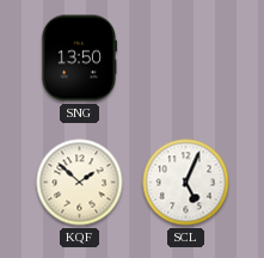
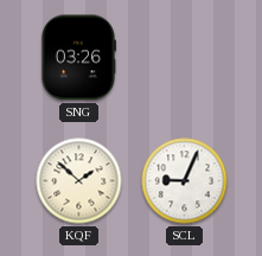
SNG: 13:50 -> 03:26 (77, 58)
SCL: 5:04 -> 9:04 (185, 181)
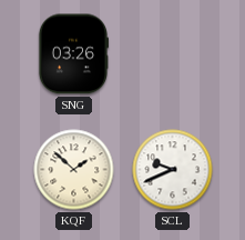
SCL: 9:04 -> 9:41 (173, 170)
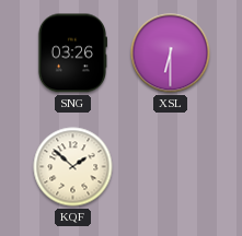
XSL: none -> 6:30 (171, 54)
SCL: 9:41 -> none (173, 170)
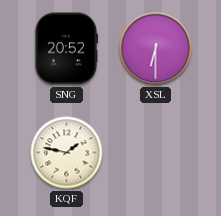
SNG: 03:26 -> 20:52 (65, 49)
KQF: 1:52 -> 1:47 (67, 153)
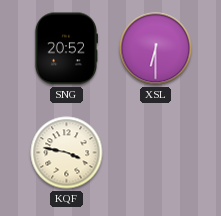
KQF: 1:47 -> 3:47 (67, 153)
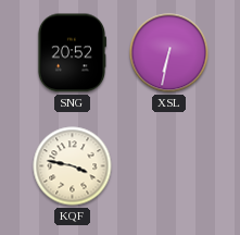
XSL: 6:30 -> 6:32 (169, 53)
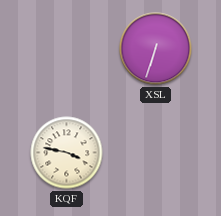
SNG: 20:52 -> none (71, 53)
XSL: 6:32 -> 6:33 (156, 49)
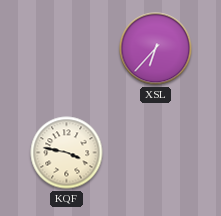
XSL: 6:33 -> 6:37 (156, 49)
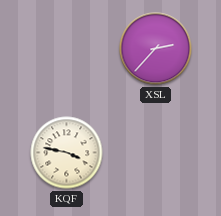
XSL: 6:37 -> 2:37 (156, 49)
